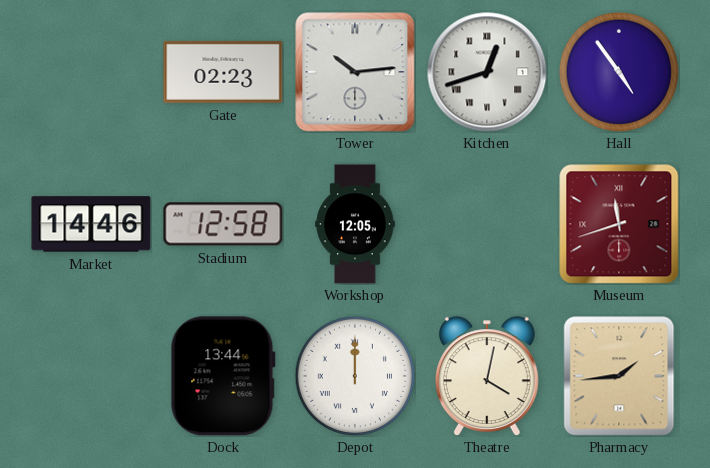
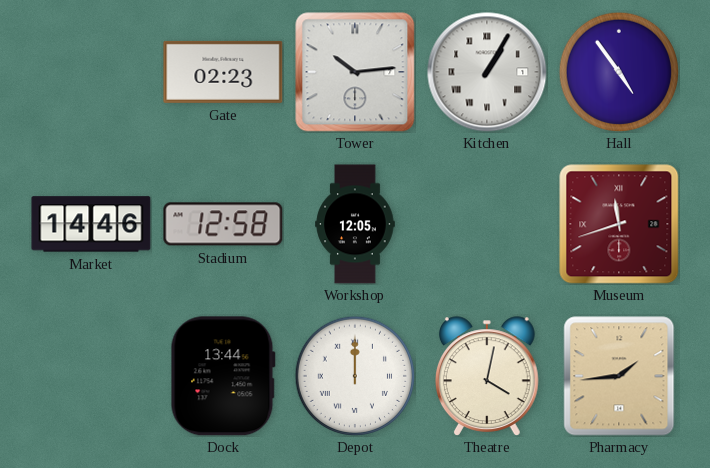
Kitchen: 12:42 -> 1:05 (487, 72)
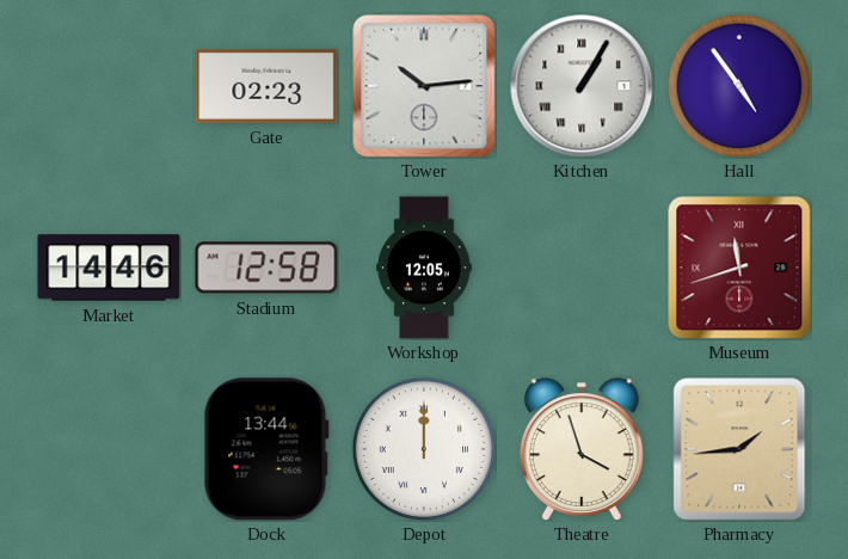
Theatre: 4:02 -> 3:57 (582, 449)
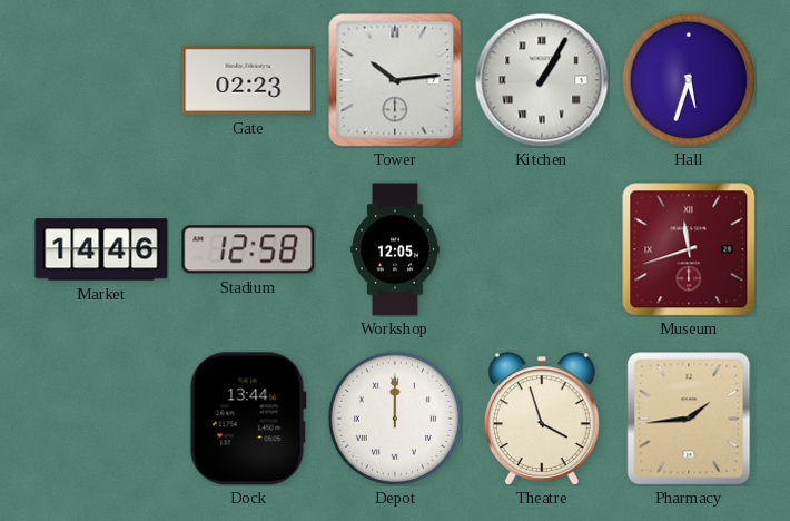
Hall: 4:54 -> 5:33 (688, 79)
